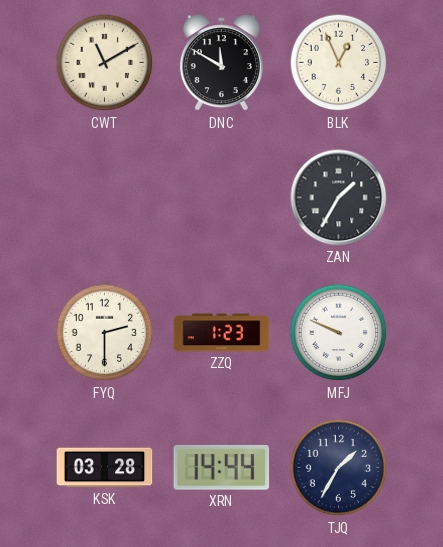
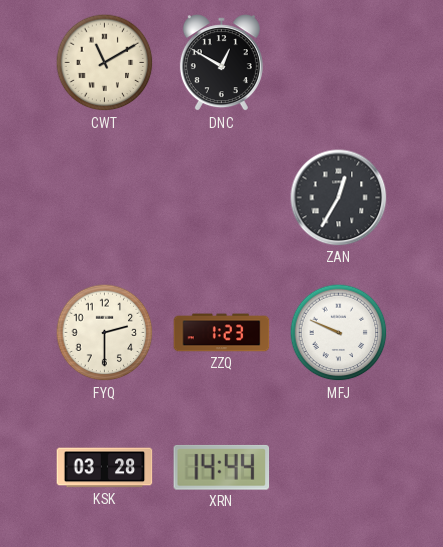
DNC: 11:50 -> 12:50 (221, 63)
BLK: 12:56 -> none (339, 63)
ZAN: 1:35 -> 12:35 (339, 198)
TJQ: 1:35 -> none (339, 468)
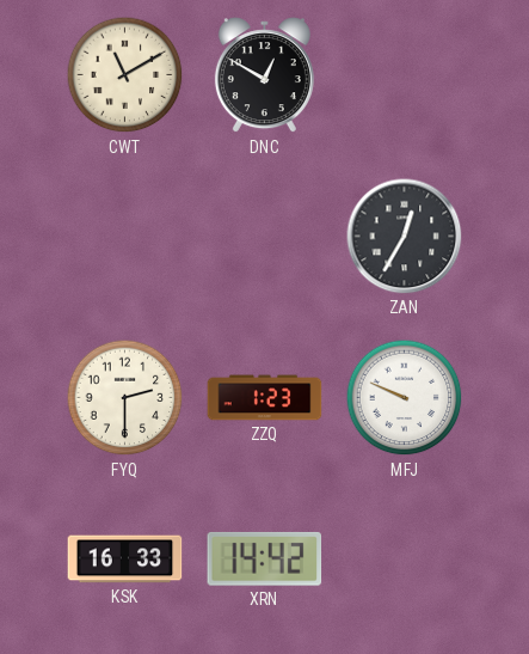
KSK: 03:28 -> 16:33 (125, 560)
XRN: 14:44 -> 14:42 (265, 558)
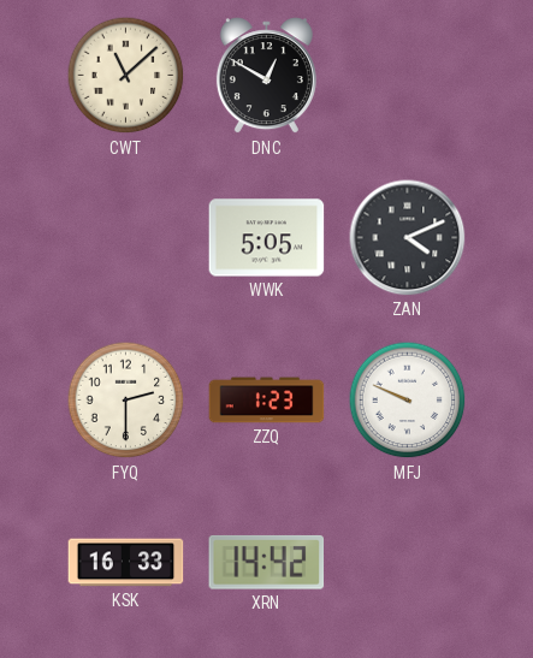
CWT: 11:10 -> 11:08 (126, 76)
WWK: none -> 5:05 (267, 238)
ZAN: 12:35 -> 4:11 (408, 238)
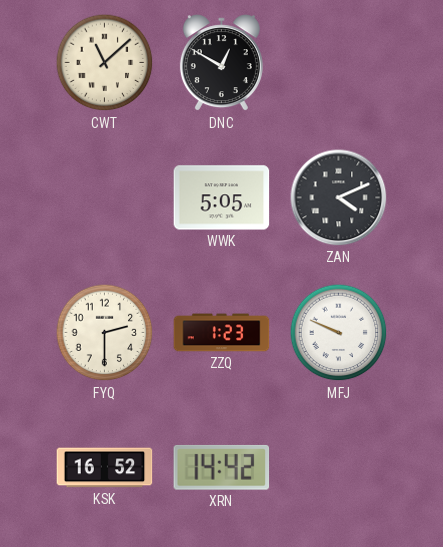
KSK: 16:33 -> 16:52 (105, 468)
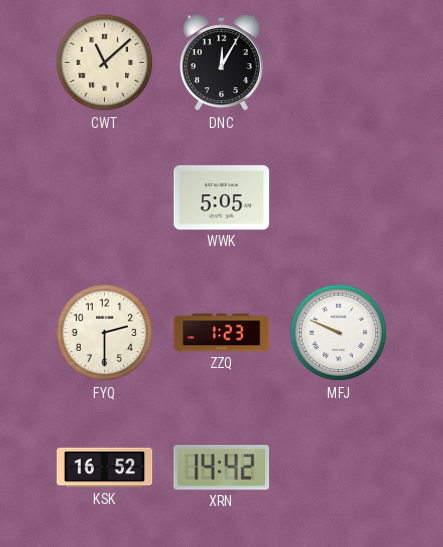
DNC: 12:50 -> 12:05 (221, 63)
ZAN: 4:11 -> none (339, 198)
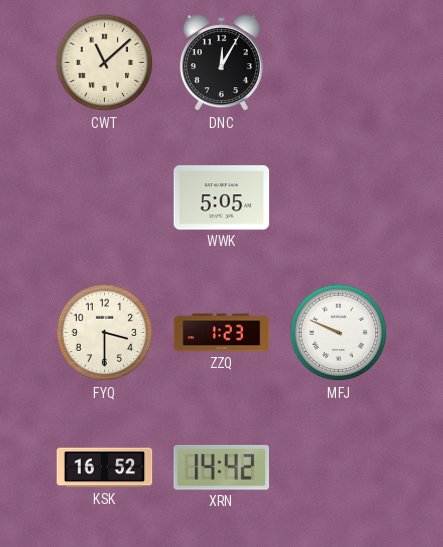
FYQ: 2:30 -> 3:30 (105, 333)
